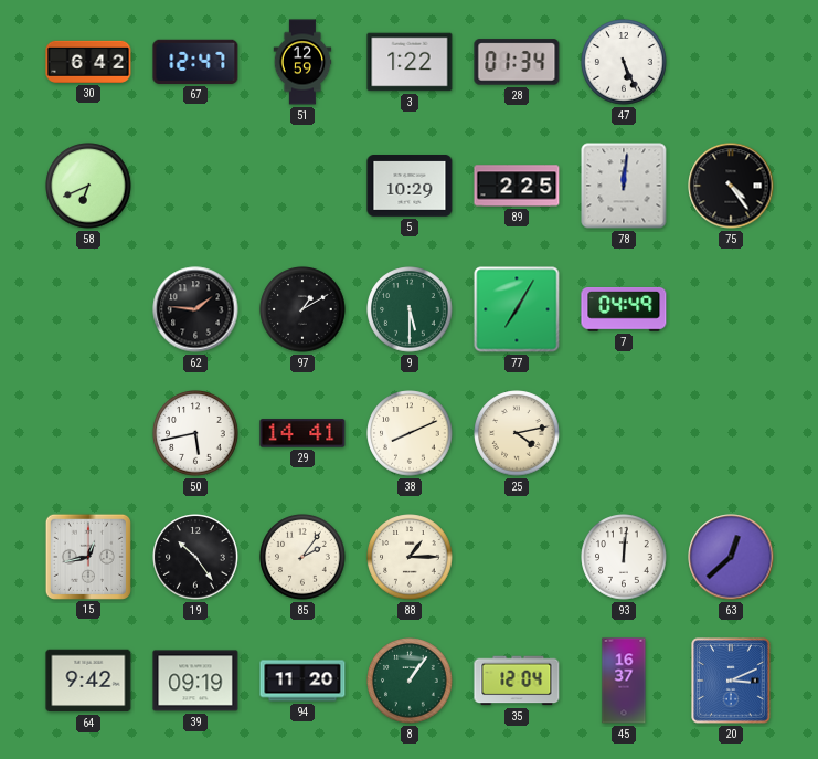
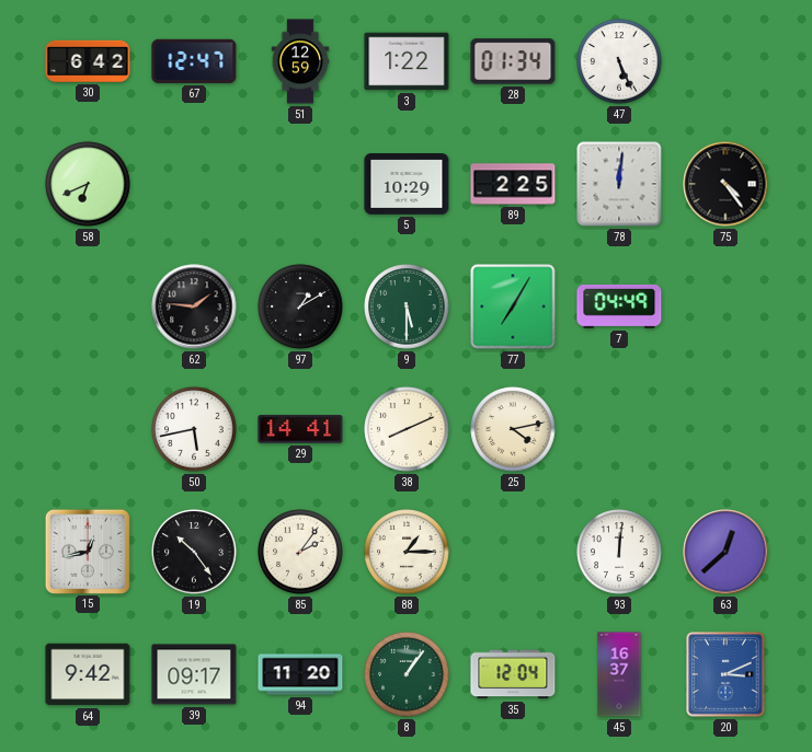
39: 09:19 -> 09:17 (194, 674)
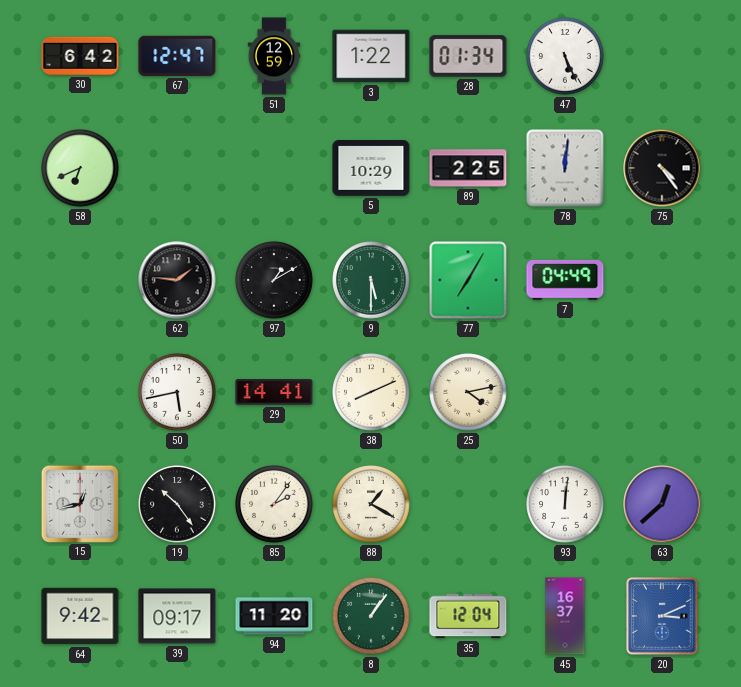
88: 1:15 -> 1:20 (371, 504)
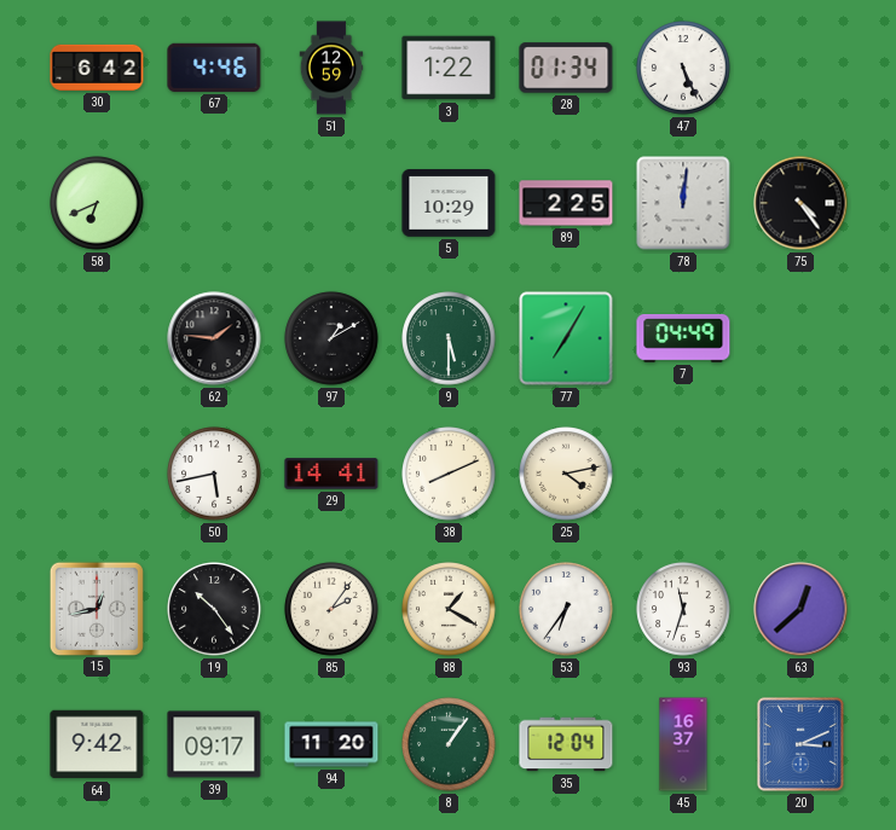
67: 12:47 -> 4:46 (214, 68)
53: none -> 6:36 (566, 609)
93: 12:01 -> 11:33 (683, 609)
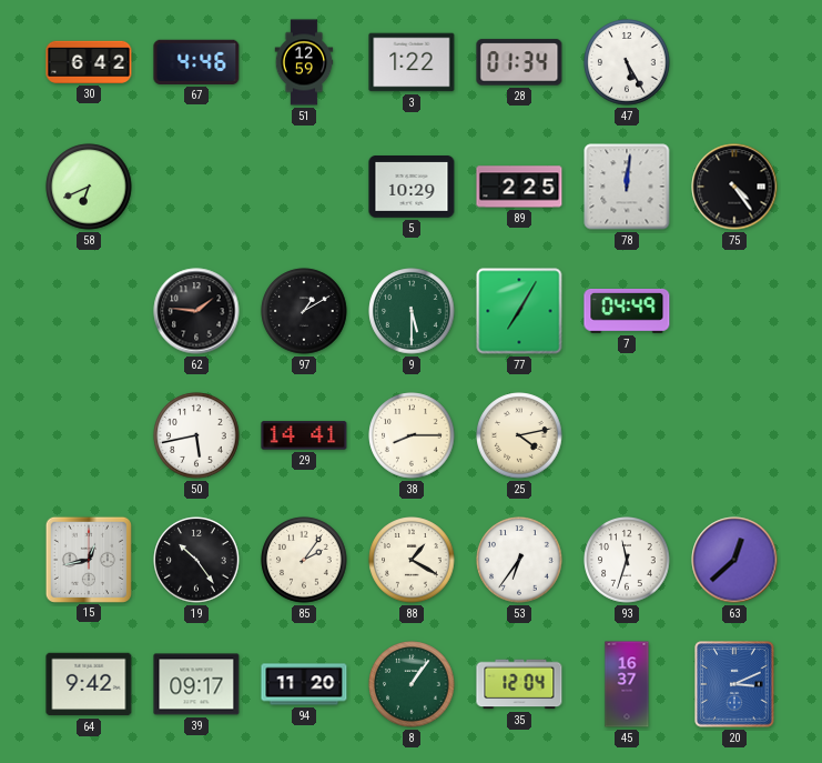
47: 5:26 -> 5:25 (627, 62)
38: 8:11 -> 8:15 (412, 435)
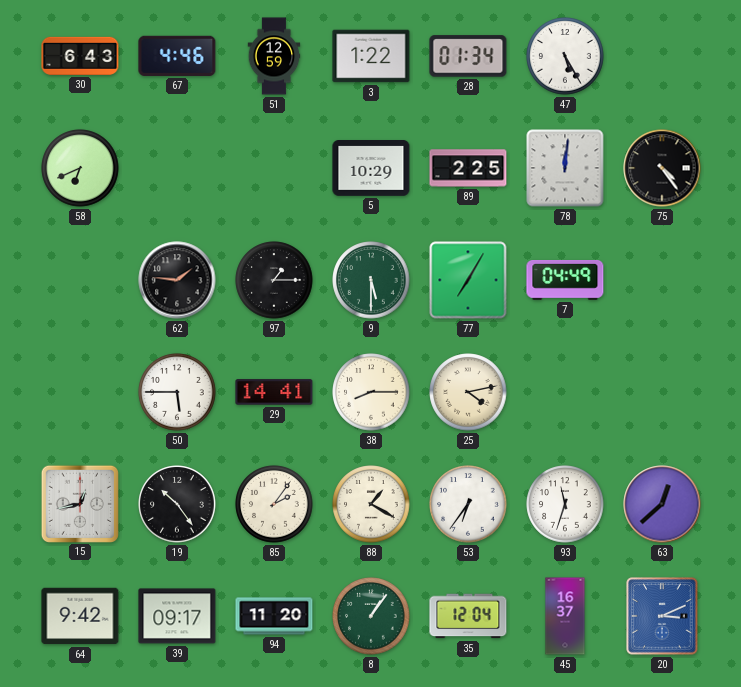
30: 6:42 -> 6:43 (80, 56)
97: 1:10 -> 1:15 (274, 280)
50: 5:43 -> 5:45 (177, 392)
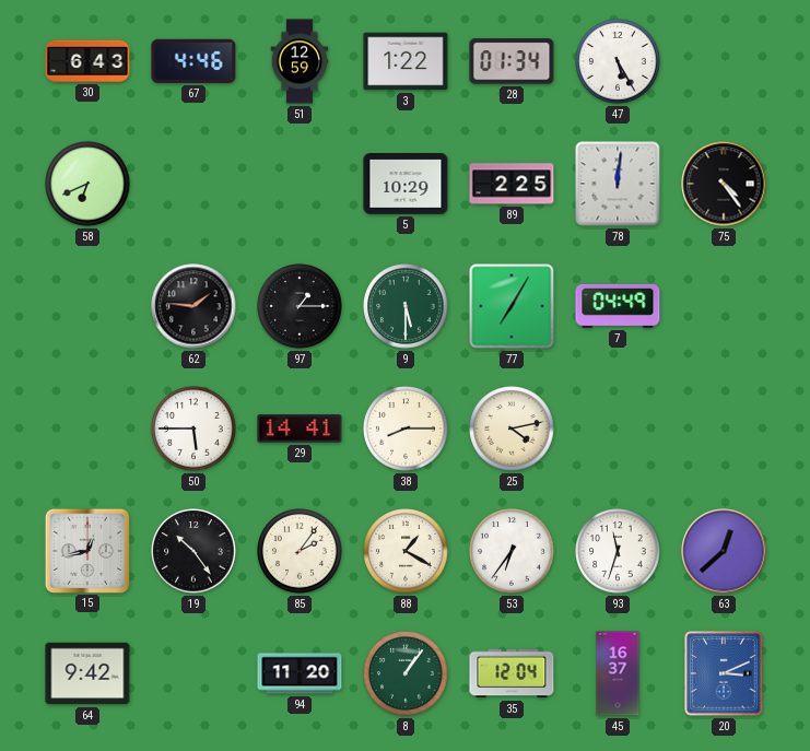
39: 09:17 -> none (177, 616)
